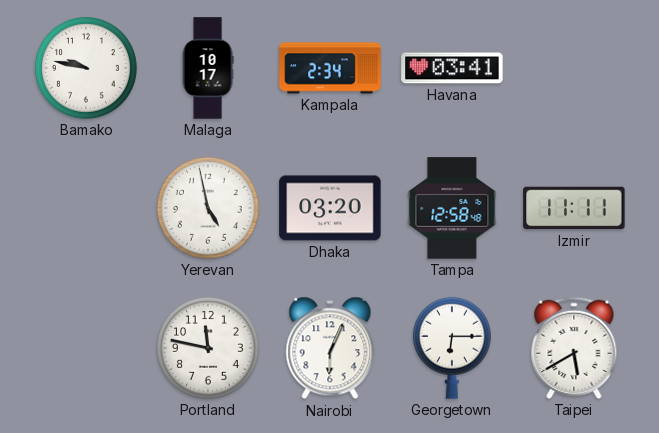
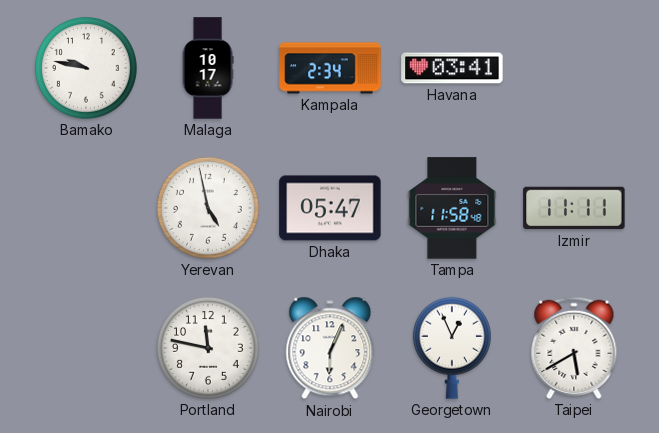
Dhaka: 03:20 -> 05:47 (330, 208)
Tampa: 12:58 -> 11:58 (452, 208)
Georgetown: 6:15 -> 12:56 (452, 348)
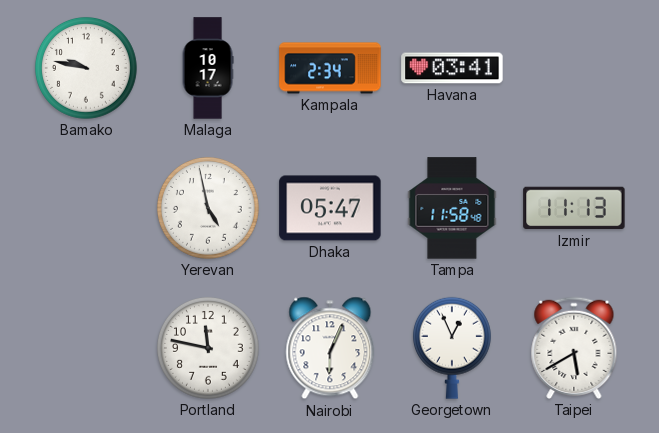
Izmir: 11:11 -> 11:13 (574, 208)
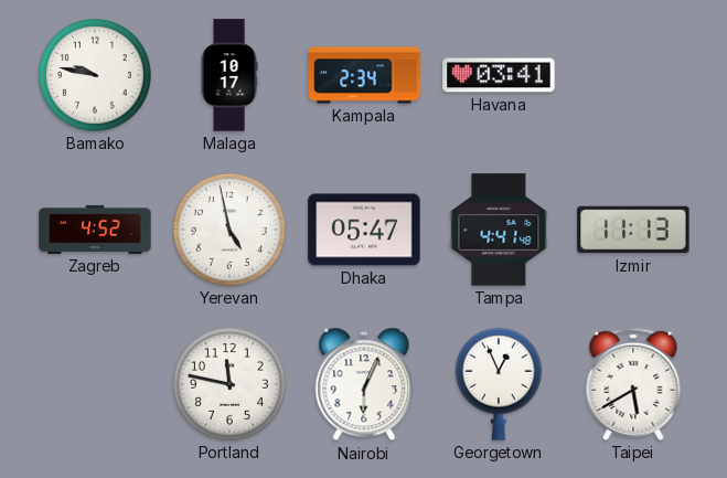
Zagreb: none -> 4:52 (95, 230)
Tampa: 11:58 -> 4:41 (499, 230)
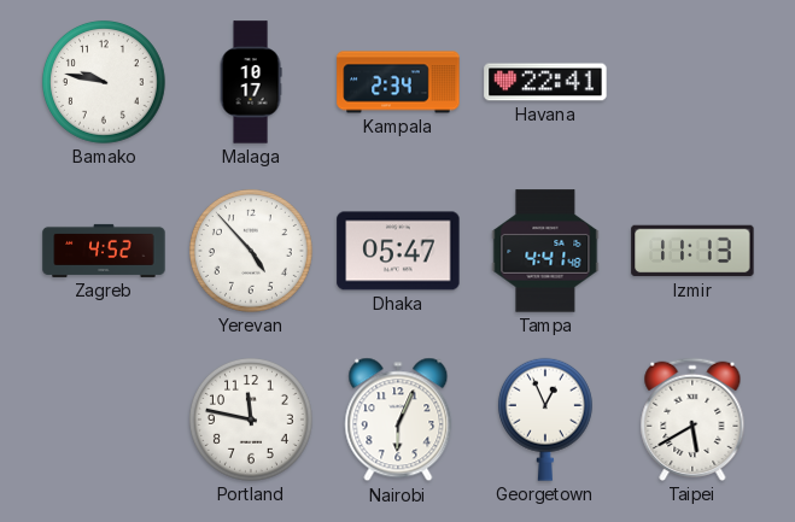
Havana: 03:41 -> 22:41 (545, 82)
Yerevan: 4:58 -> 4:53 (251, 251)
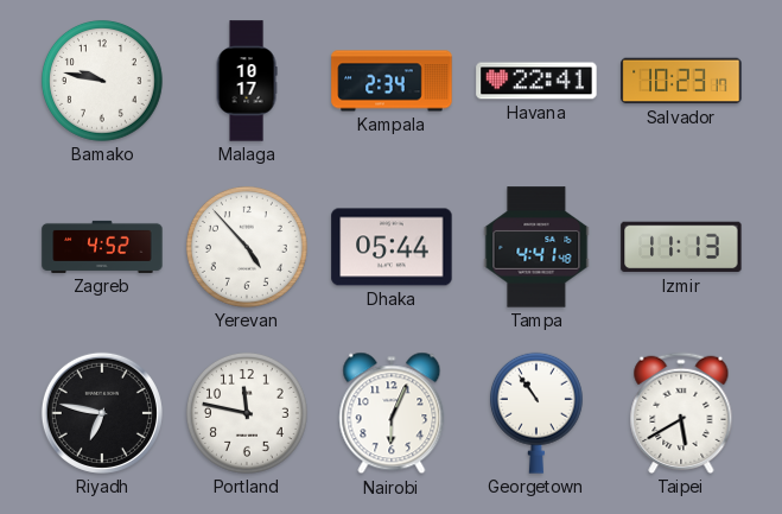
Salvador: none -> 10:23 (681, 81)
Dhaka: 05:47 -> 05:44 (392, 247)
Riyadh: none -> 6:47 (102, 413)
Georgetown: 12:56 -> 10:54 (536, 413)
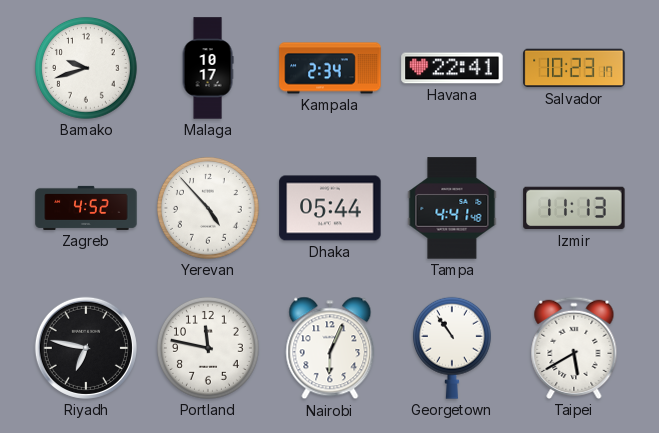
Bamako: 9:47 -> 9:42 (86, 68)
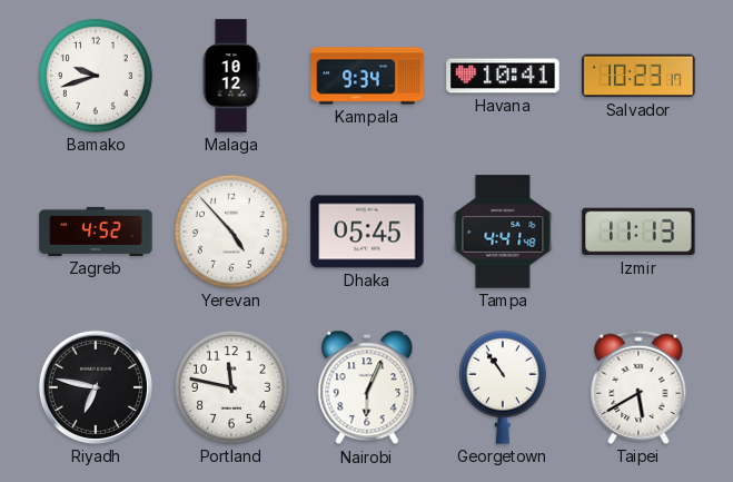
Malaga: 10:17 -> 10:12 (231, 76)
Kampala: 2:34 -> 9:34 (367, 76)
Havana: 22:41 -> 10:41 (503, 76)
Dhaka: 05:44 -> 05:45 (367, 232)
